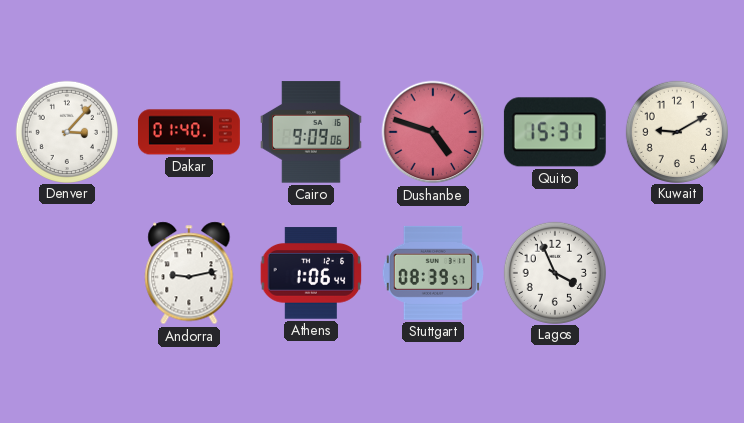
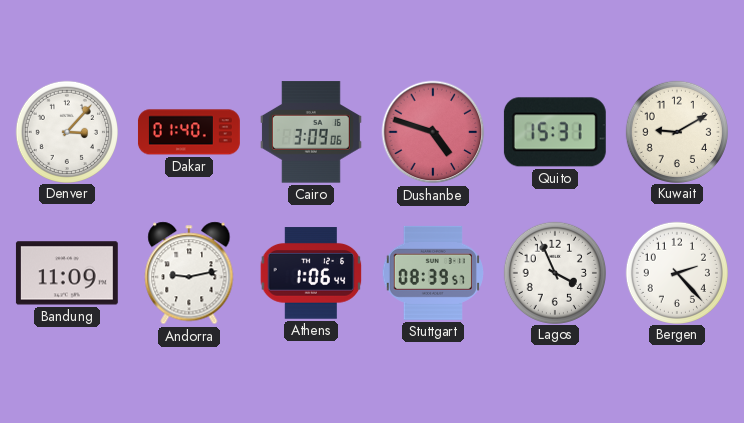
Cairo: 9:09 -> 3:09 (311, 132)
Bandung: none -> 11:09 (67, 273)
Bergen: none -> 2:23 (676, 272)
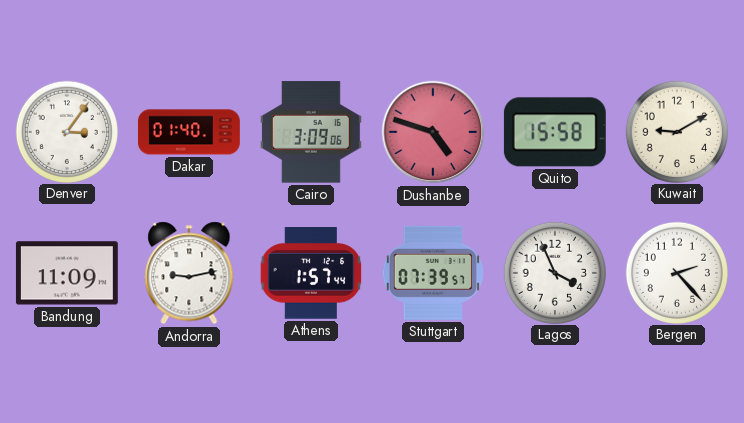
Denver: 3:07 -> 3:06 (66, 131)
Quito: 15:31 -> 15:58 (555, 132)
Athens: 1:06 -> 1:57 (311, 273)
Stuttgart: 08:39 -> 07:39 (433, 273)
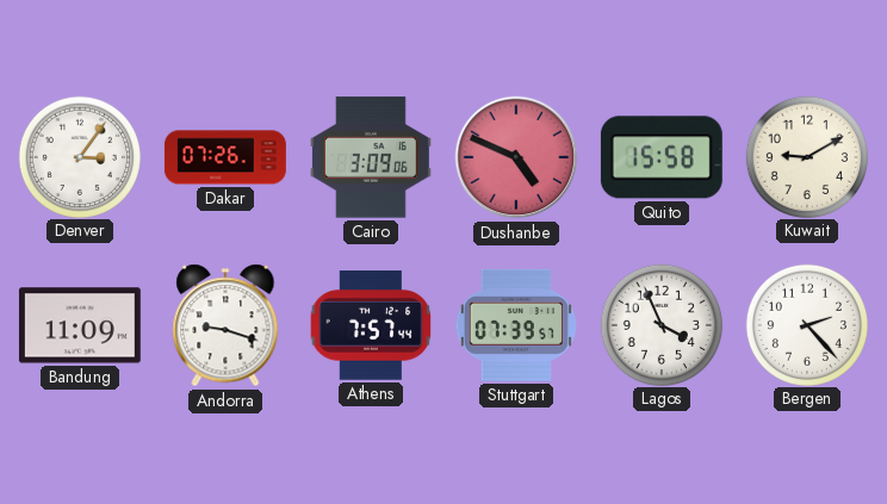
Dakar: 01:40 -> 07:26 (225, 157)
Dushanbe: 4:48 -> 4:49 (516, 157)
Andorra: 9:13 -> 9:18 (225, 325)
Athens: 1:57 -> 7:57 (371, 325)
